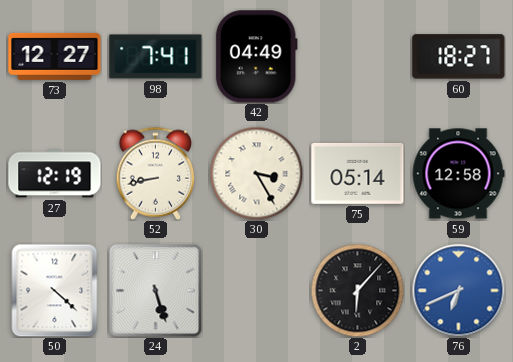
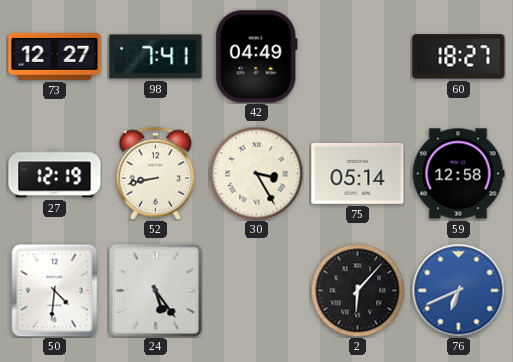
50: 4:22 -> 4:31 (55, 290)
24: 5:27 -> 5:24 (155, 290)
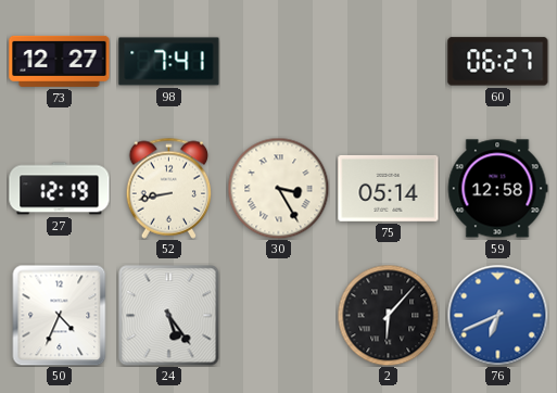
42: 04:49 -> none (256, 57)
60: 18:27 -> 06:27 (498, 62)
50: 4:31 -> 4:34 (60, 315)
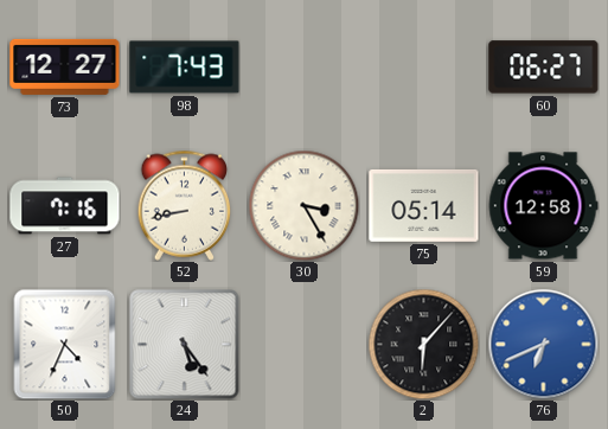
98: 7:41 -> 7:43 (185, 68)
27: 12:19 -> 7:16 (65, 206)
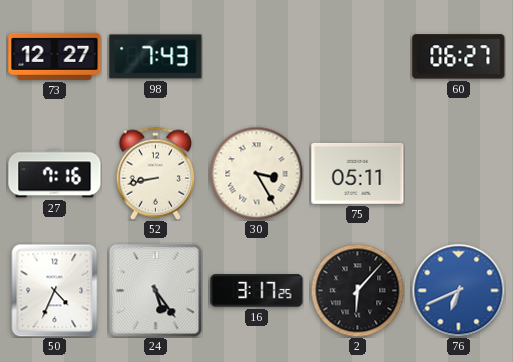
75: 05:14 -> 05:11 (358, 173)
59: 12:58 -> none (543, 206)
16: none -> 3:17 (257, 291)
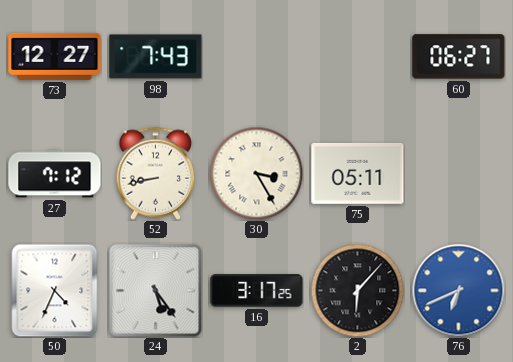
27: 7:16 -> 7:12 (55, 174)
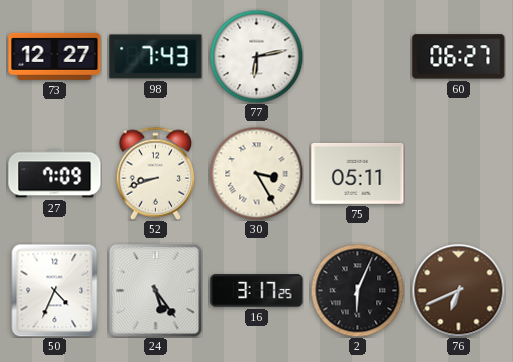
77: none -> 6:13 (256, 56)
27: 7:12 -> 7:09 (55, 174)
52: 8:43 -> 8:42 (156, 173)
2: 6:07 -> 6:04 (357, 290)
76 dial: blue -> brown (458, 290)
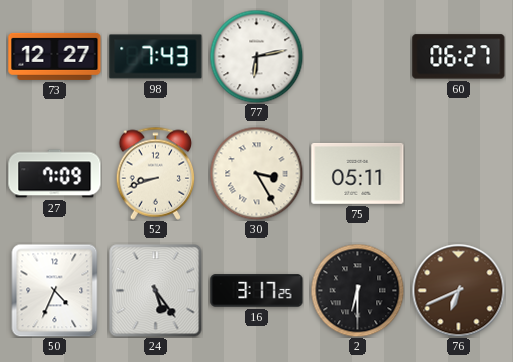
2: 6:04 -> 6:30 (357, 290)
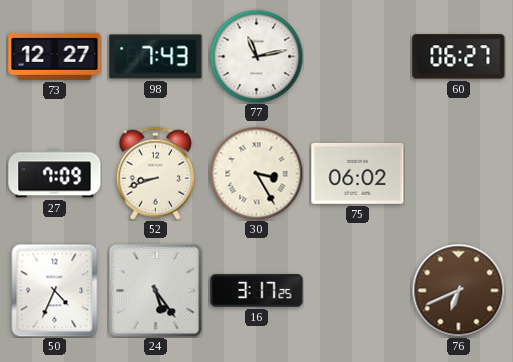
77: 6:13 -> 11:13 (256, 56)
75: 05:11 -> 06:02 (358, 173)
2: 6:30 -> none (357, 290)
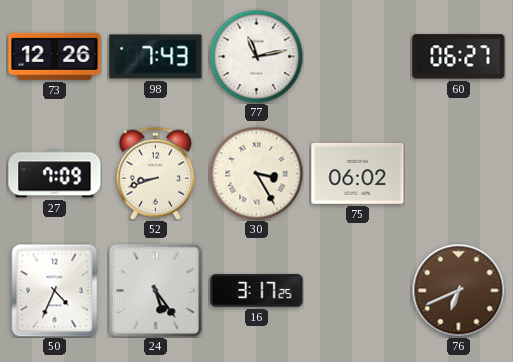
73: 12:27 -> 12:26 (55, 56)
